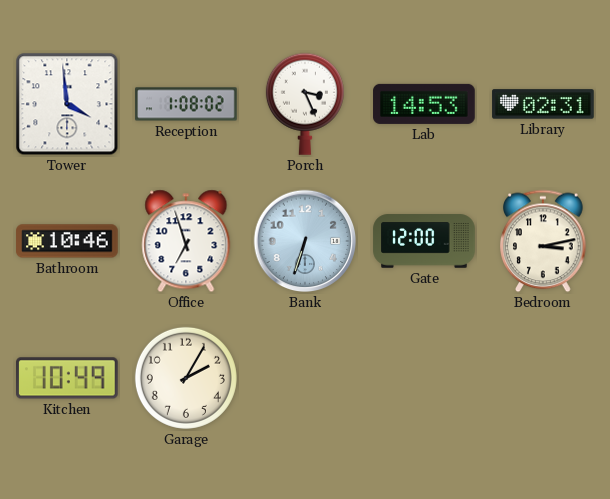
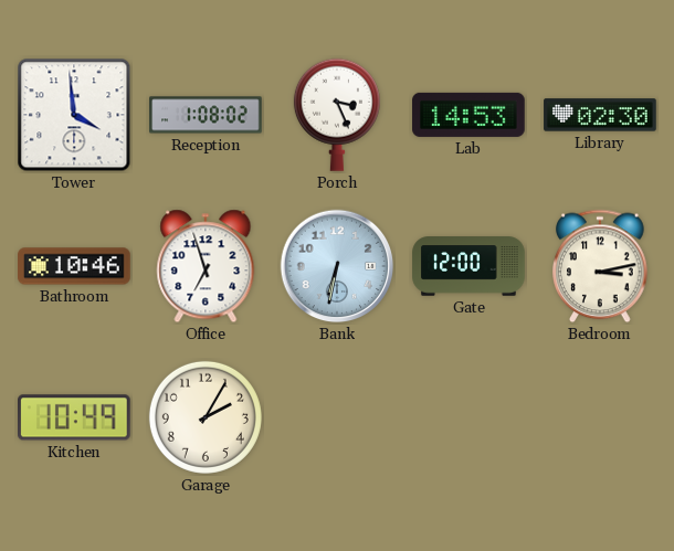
Library: 02:31 -> 02:30 (600, 115)
Bank: 6:33 -> 6:32 (337, 266)
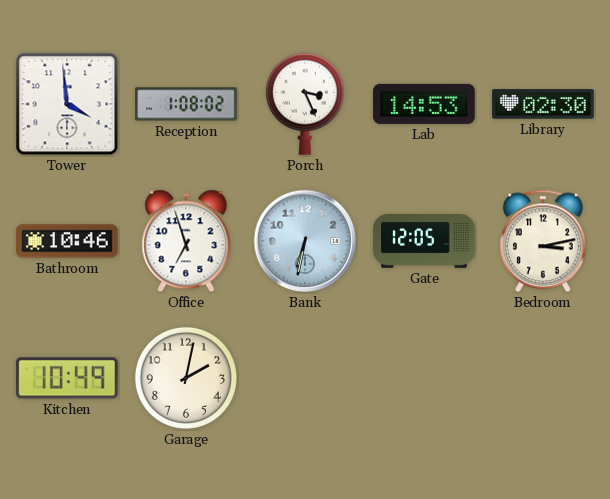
Gate: 12:00 -> 12:05 (424, 241)
Garage: 2:05 -> 2:02 (186, 378)
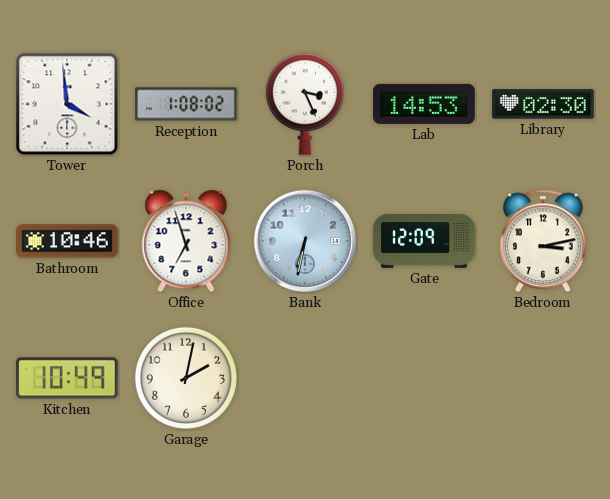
Gate: 12:05 -> 12:09 (424, 241)
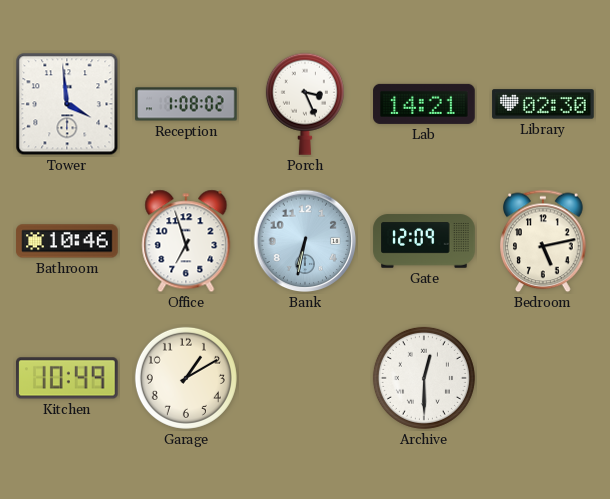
Lab: 14:53 -> 14:21 (424, 104)
Bedroom: 3:13 -> 5:13 (543, 241)
Garage: 2:02 -> 1:10 (186, 378)
Archive: none -> 12:30 (424, 378)
